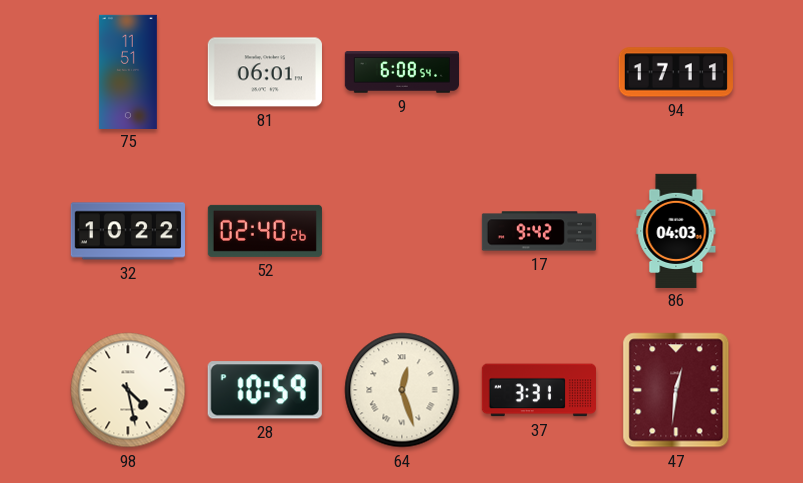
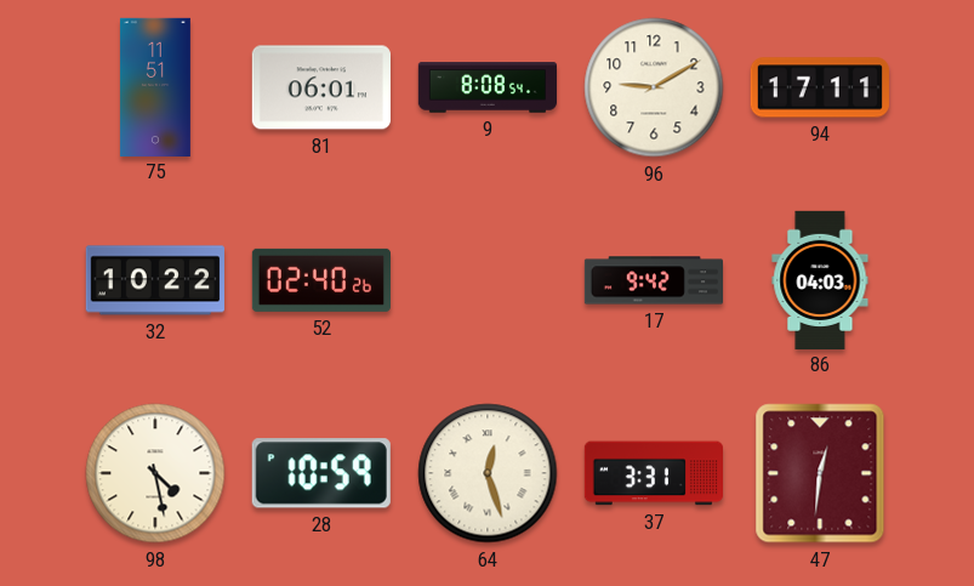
9: 6:08 -> 8:08 (486, 87)
96: none -> 9:10 (654, 87)
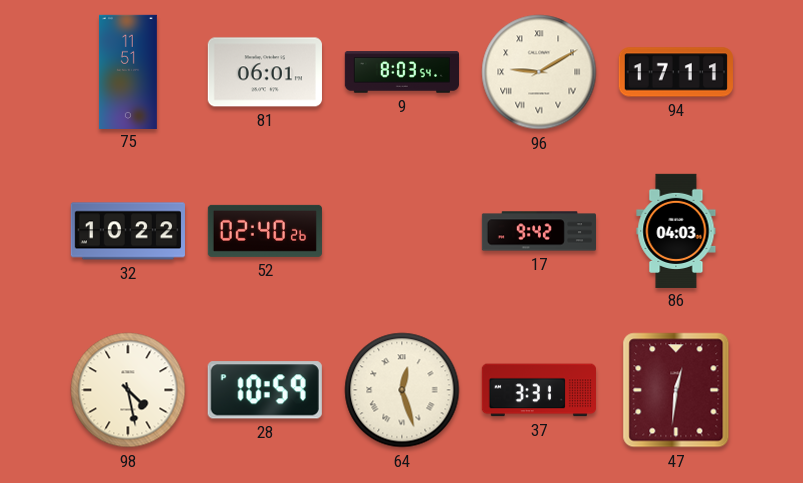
9: 8:08 -> 8:03 (401, 72)
96 numerals: Arabic -> Roman (539, 72)
